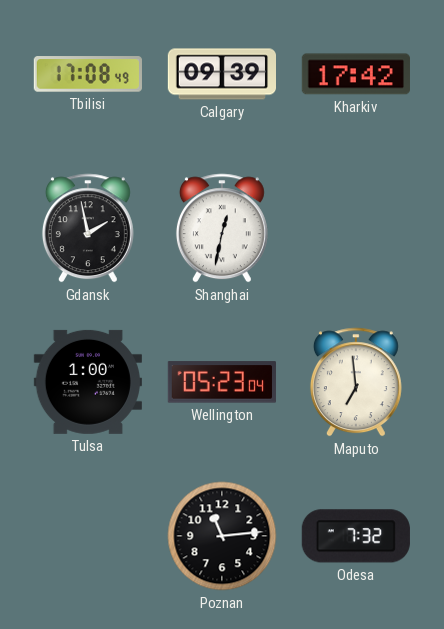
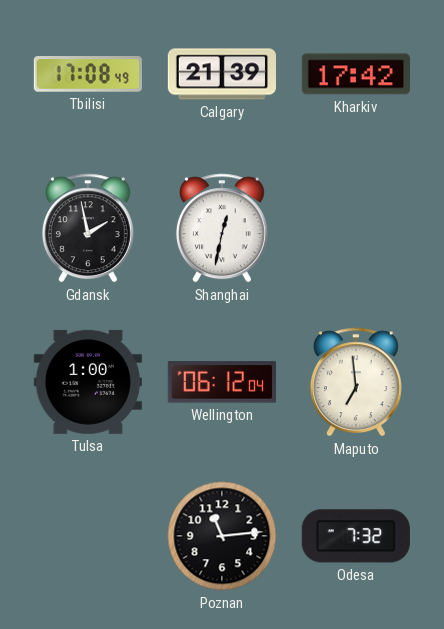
Calgary: 09:39 -> 21:39 (221, 74)
Wellington: 05:23 -> 06:12 (222, 382)
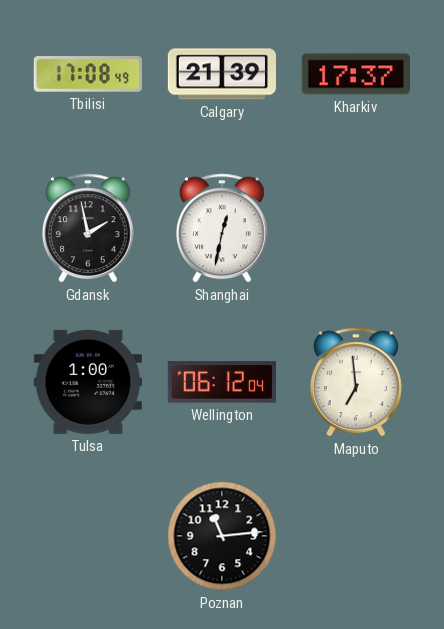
Kharkiv: 17:42 -> 17:37 (356, 74)
Odesa: 7:32 -> none (356, 536)
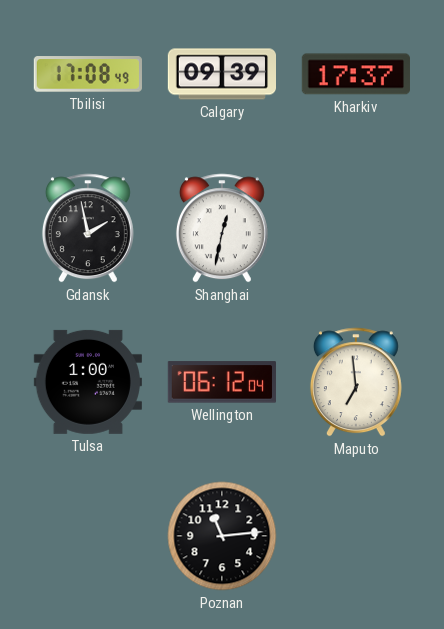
Calgary: 21:39 -> 09:39 (221, 74)
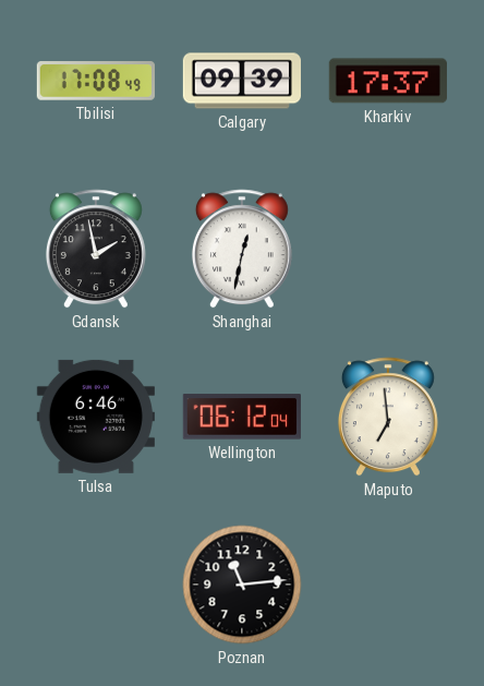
Tulsa: 1:00 -> 6:46 (96, 417)
